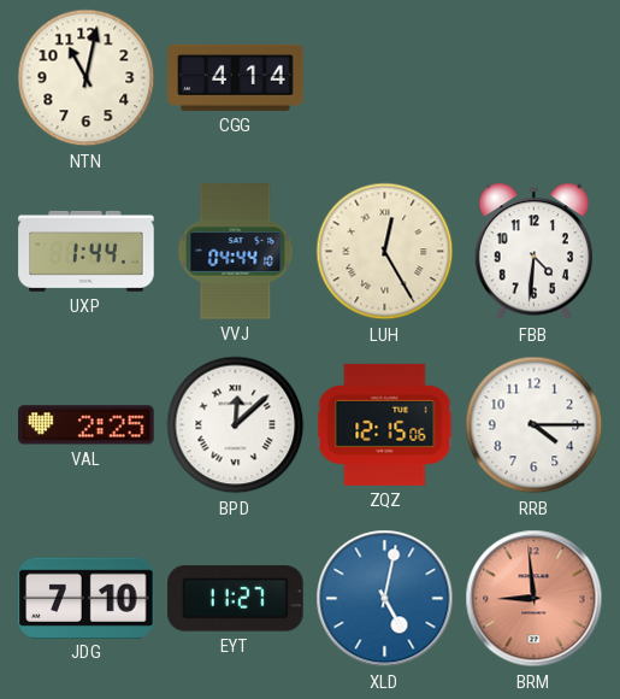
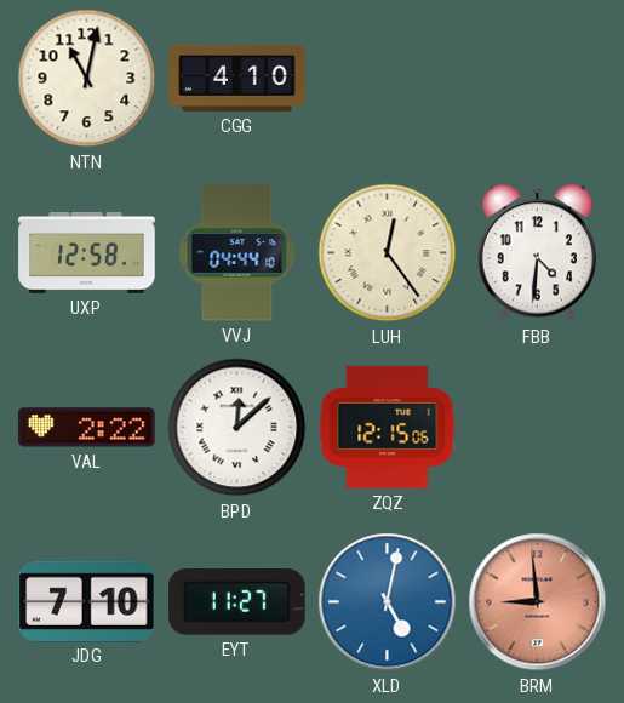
CGG: 4:14 -> 4:10 (237, 78)
UXP: 1:44 -> 12:58 (87, 252)
LUH: 12:25 -> 12:24 (388, 253)
VAL: 2:25 -> 2:22 (87, 428)
RRB: 4:15 -> none (535, 425)
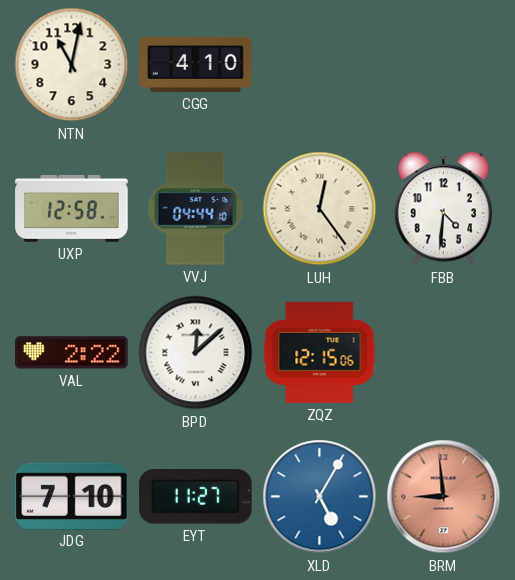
XLD: 5:02 -> 5:05 (320, 497)
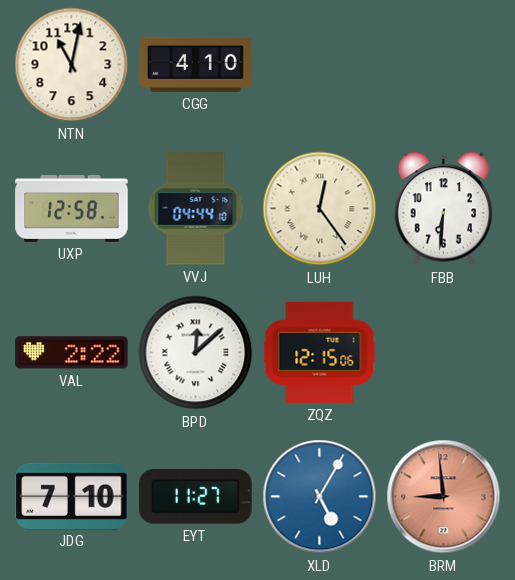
FBB: 4:31 -> 6:31 (444, 209)
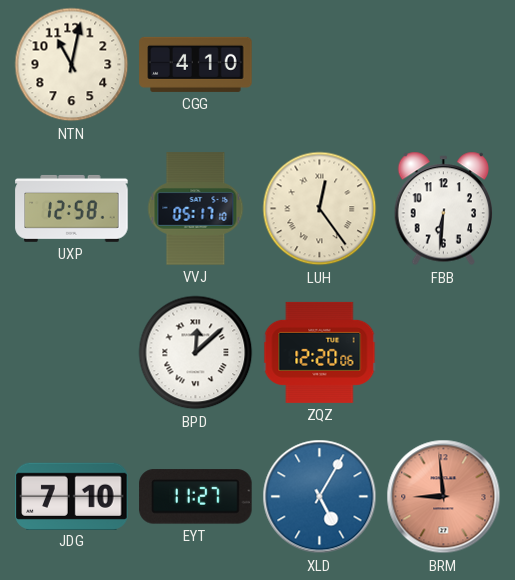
VVJ: 04:44 -> 05:17 (196, 209)
VAL: 2:22 -> none (72, 353)
ZQZ: 12:15 -> 12:20 (320, 352)
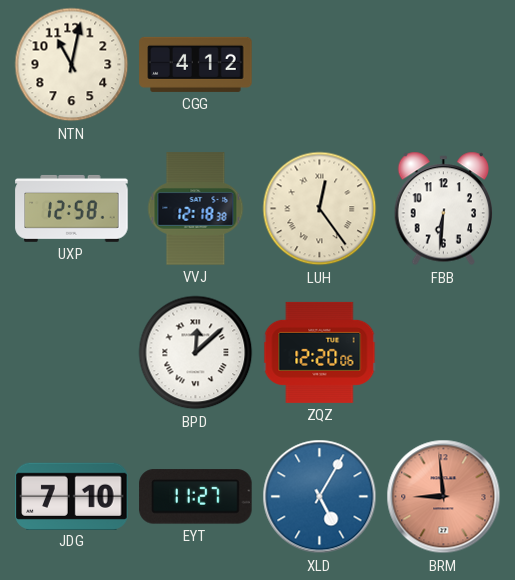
CGG: 4:10 -> 4:12 (196, 64)
VVJ: 05:17 -> 12:18 (196, 209)
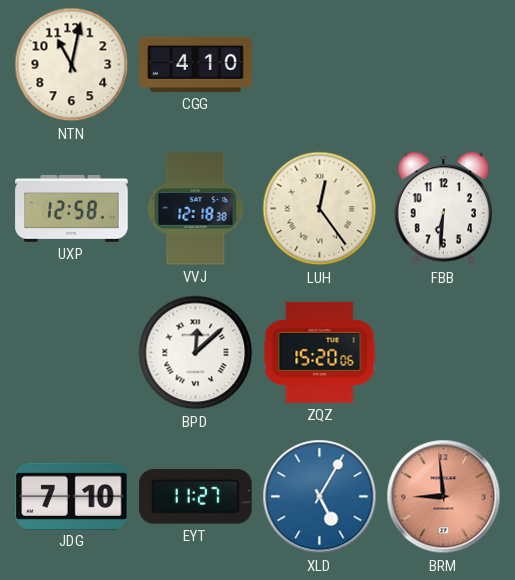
CGG: 4:12 -> 4:10 (196, 64)
ZQZ: 12:20 -> 15:20 (320, 352)
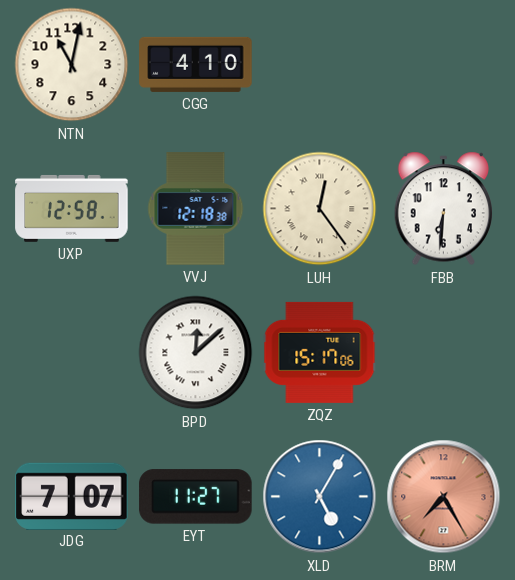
ZQZ: 15:20 -> 15:17 (320, 352)
JDG: 7:10 -> 7:07 (72, 496)
BRM: 8:59 -> 7:25 (444, 497)
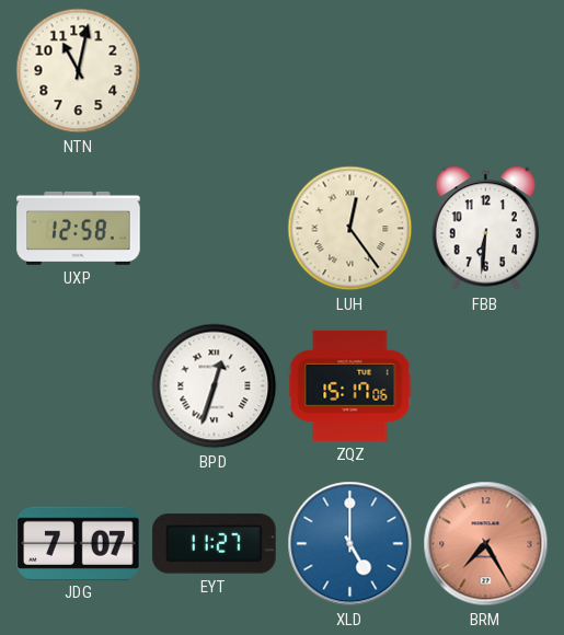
CGG: 4:10 -> none (196, 64)
VVJ: 12:18 -> none (196, 209)
BPD: 12:08 -> 12:33 (215, 386)
XLD: 5:05 -> 5:00 (350, 544)
